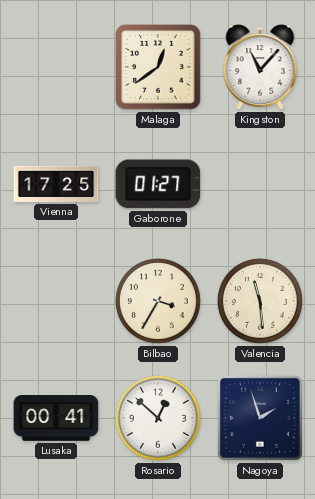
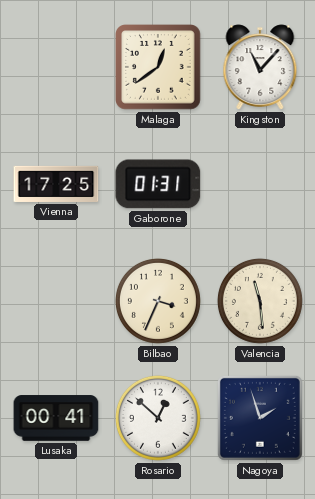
Gaborone: 01:27 -> 01:31 (158, 184)
Bilbao: 3:35 -> 3:34 (158, 301)
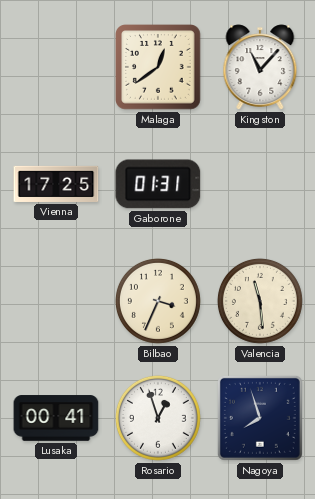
Rosario: 12:52 -> 12:57 (158, 418)
Nagoya: 1:57 -> 7:57 (260, 418)
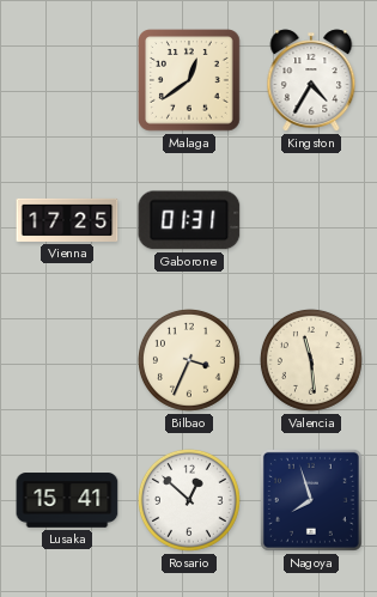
Kingston: 11:07 -> 4:35 (311, 80)
Lusaka: 00:41 -> 15:41 (67, 500)
Rosario: 12:57 -> 12:52 (189, 500)
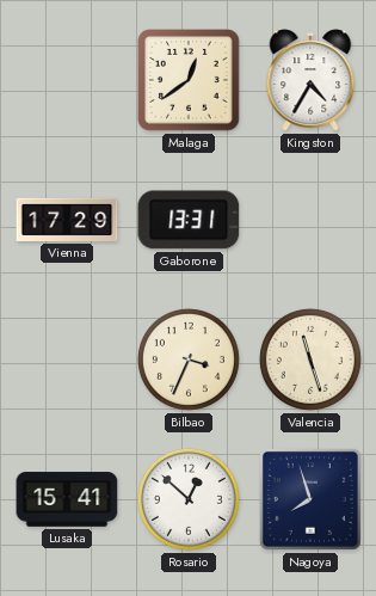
Vienna: 17:25 -> 17:29 (67, 220)
Gaborone: 01:31 -> 13:31 (189, 220)
Valencia: 11:29 -> 11:27 (310, 360)
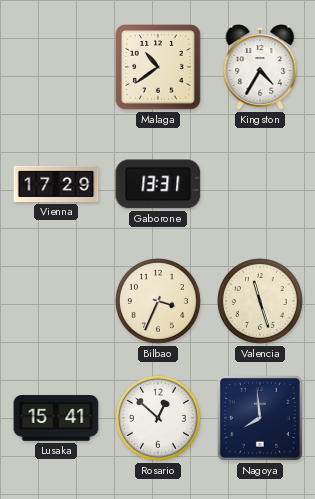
Malaga: 12:39 -> 10:39 (159, 68)
Nagoya: 7:57 -> 7:59 (260, 418)
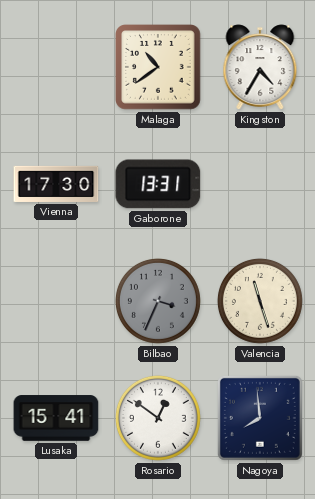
Vienna: 17:29 -> 17:30 (56, 184)
Bilbao dial: cream -> grey (158, 301)
Rosario: 12:52 -> 12:51 (158, 418)
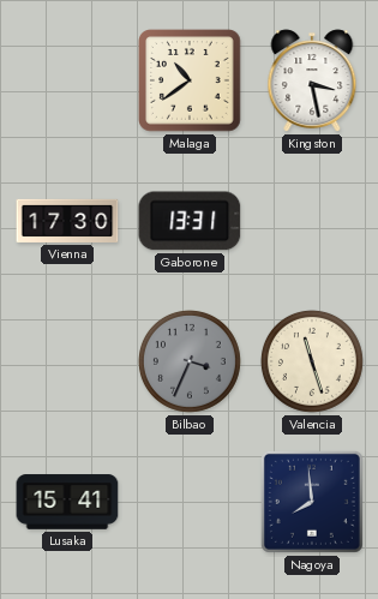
Kingston: 4:35 -> 3:28 (312, 80)
Rosario: 12:51 -> none (158, 418)
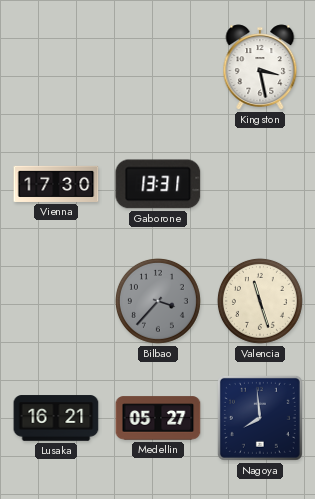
Malaga: 10:39 -> none (191, 82)
Bilbao: 3:34 -> 3:37 (158, 301)
Lusaka: 15:41 -> 16:21 (56, 418)
Medellin: none -> 05:27 (158, 418)
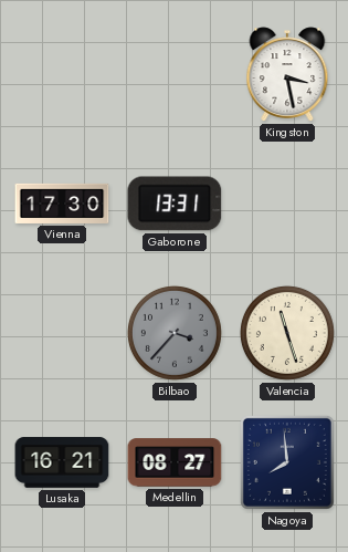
Medellin: 05:27 -> 08:27 (175, 462)
